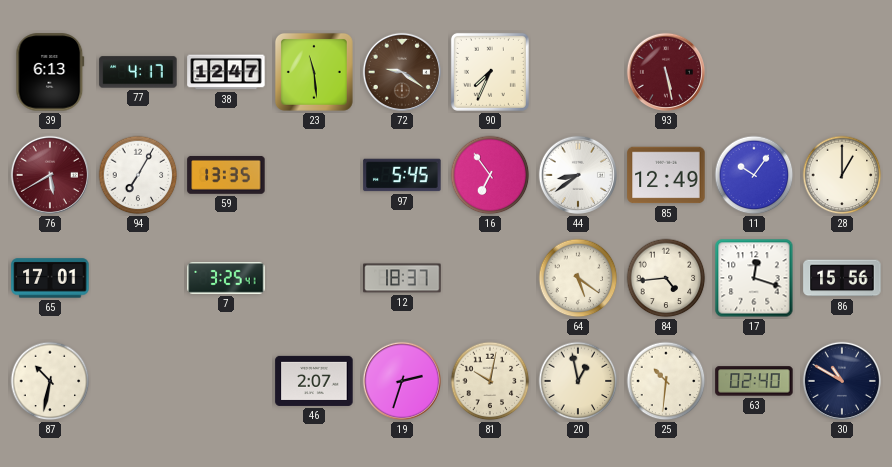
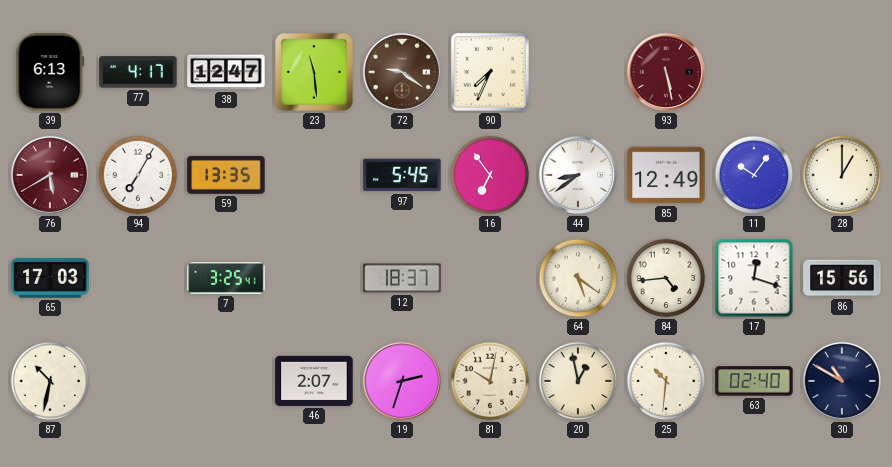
65: 17:01 -> 17:03 (50, 278)
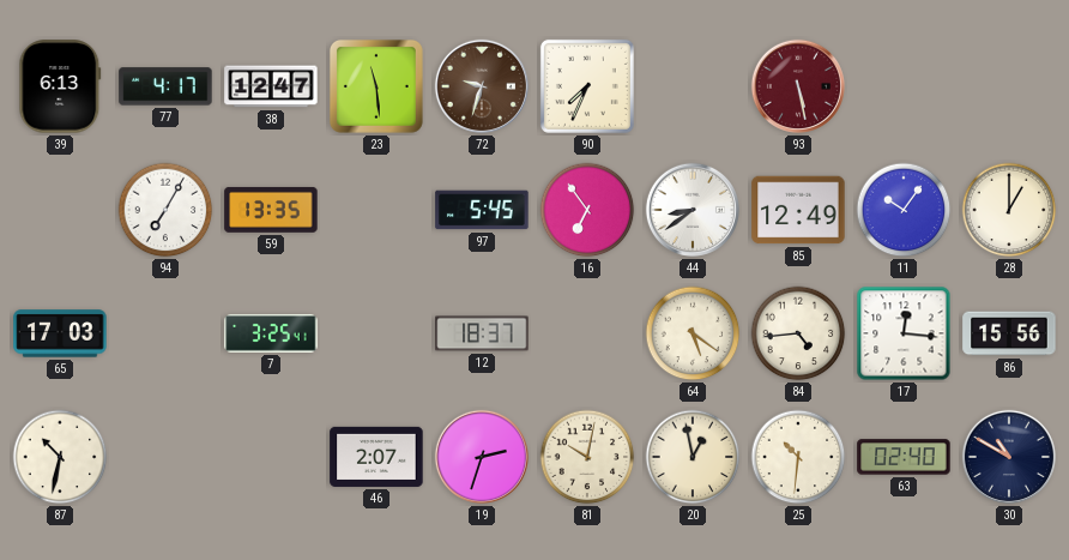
72: 9:21 -> 9:33 (482, 86)
76: 5:40 -> none (50, 175)
17: 12:18 -> 12:16 (904, 333)
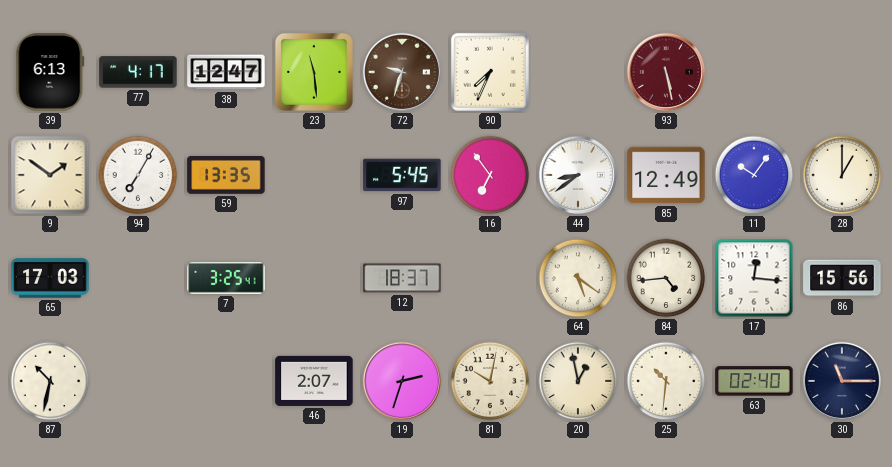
9: none -> 1:51 (50, 175)
30: 10:50 -> 11:15 (842, 381)
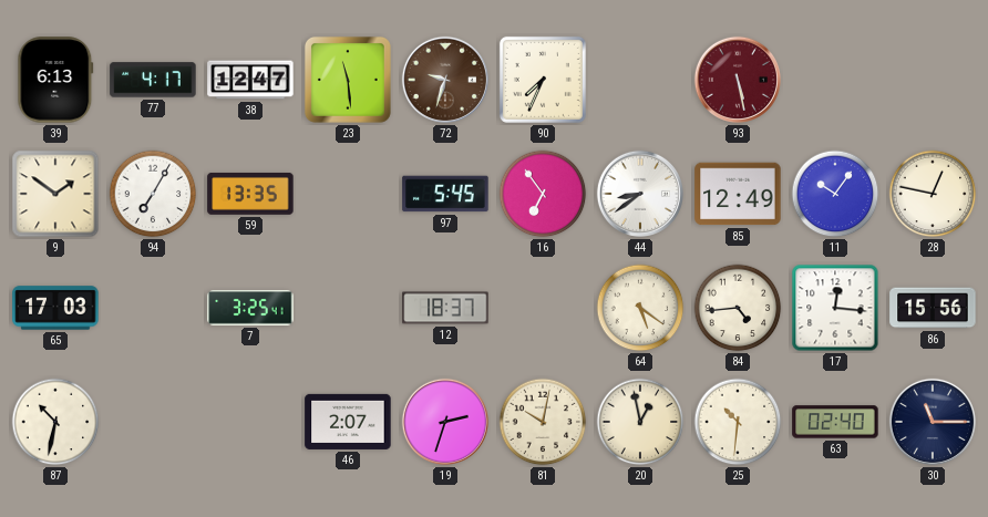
28: 1:00 -> 12:47 (933, 194)
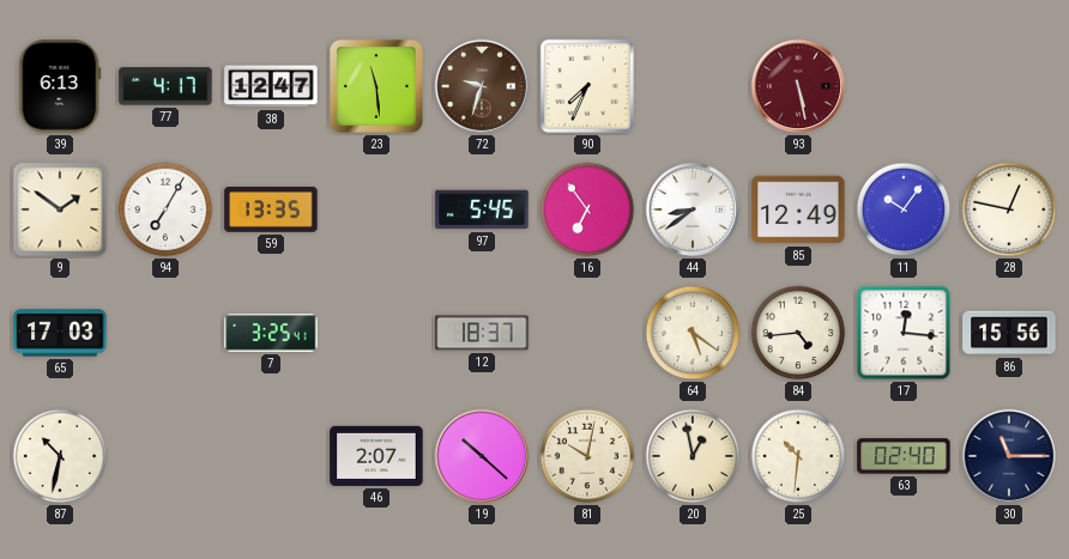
19: 2:33 -> 10:22 (482, 456)
